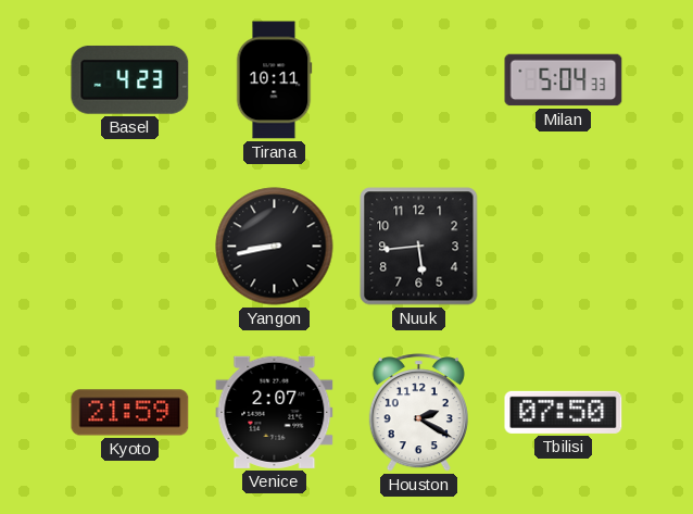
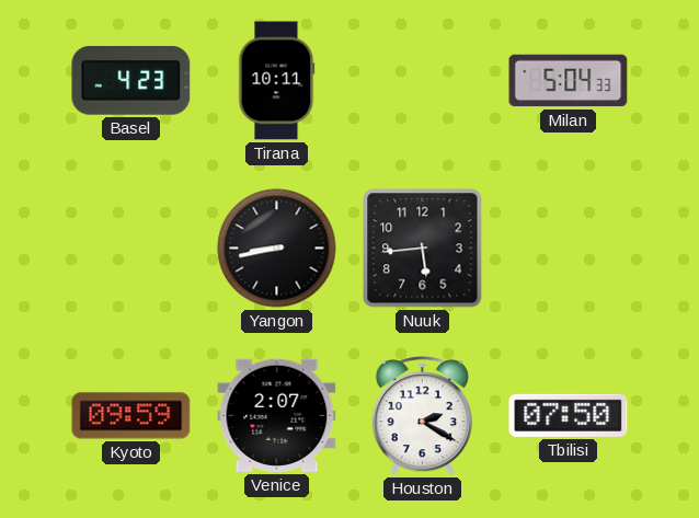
Kyoto: 21:59 -> 09:59 (131, 416)
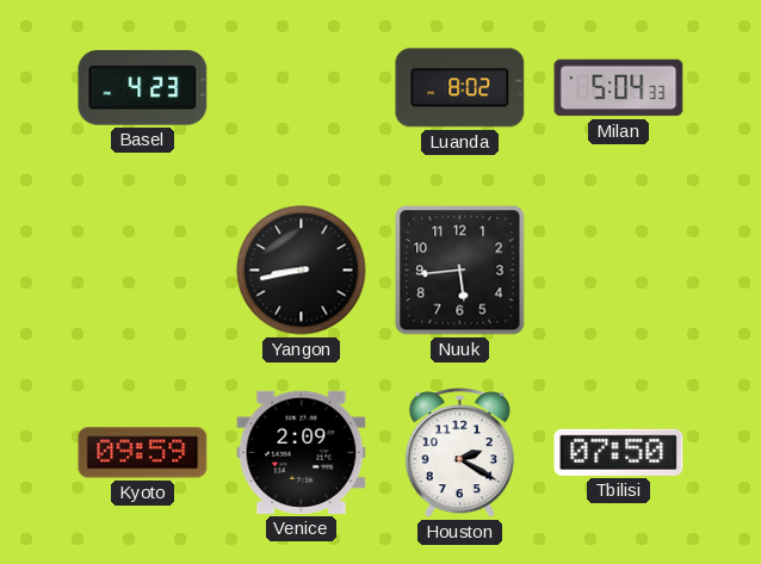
Tirana: 10:11 -> none (276, 81)
Luanda: none -> 8:02 (460, 88)
Venice: 2:07 -> 2:09 (302, 452)
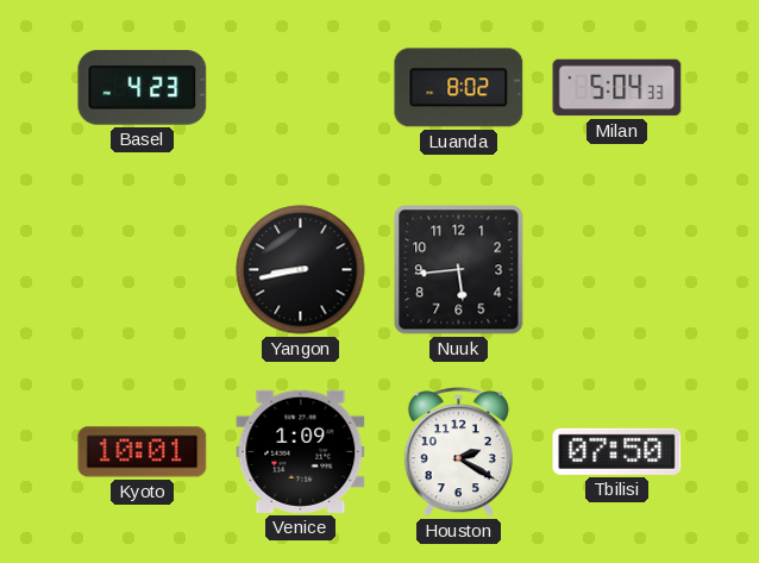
Kyoto: 09:59 -> 10:01 (143, 452)
Venice: 2:09 -> 1:09 (301, 451)
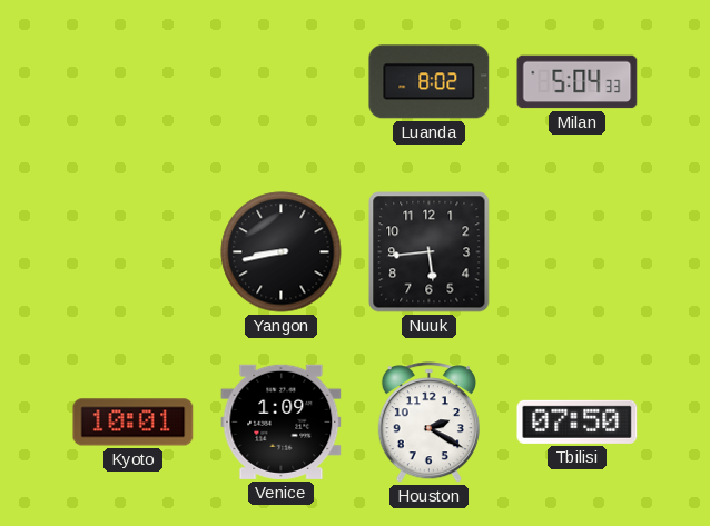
Basel: 4:23 -> none (143, 87)
